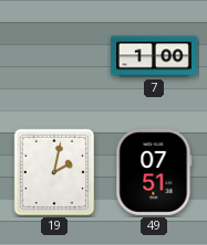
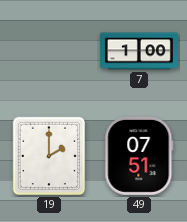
19: 2:02 -> 2:00 (49, 156)
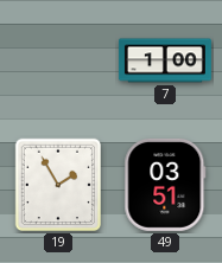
19: 2:00 -> 1:55 (58, 185)
49: 07:51 -> 03:51 (165, 185)
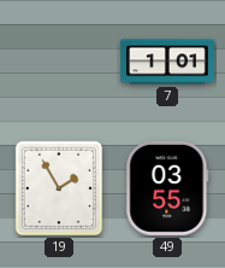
7: 1:00 -> 1:01 (167, 62)
49: 03:51 -> 03:55 (167, 188)
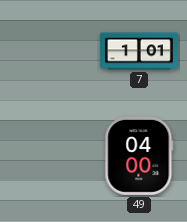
19: 1:55 -> none (59, 188)
49: 03:55 -> 04:00 (139, 156)
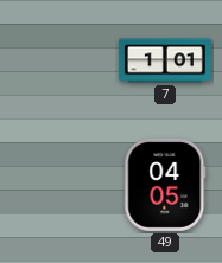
49: 04:00 -> 04:05 (165, 185)
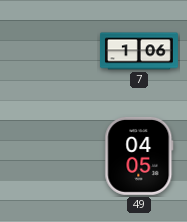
7: 1:01 -> 1:06 (139, 51)
